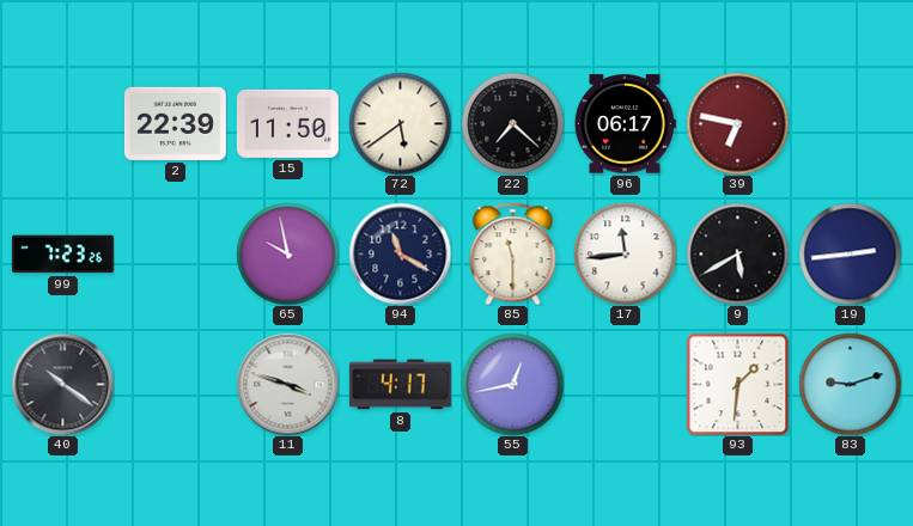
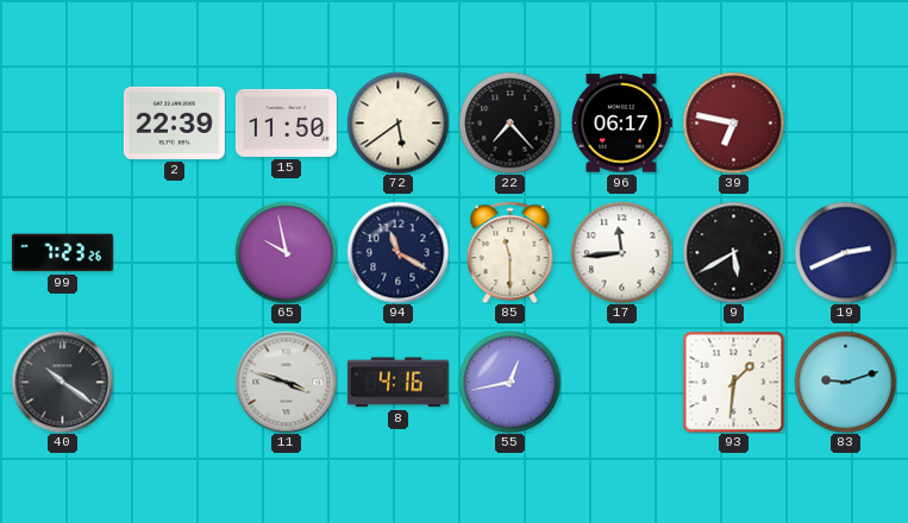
22: 7:22 -> 7:23 (509, 122)
19: 2:44 -> 2:41 (845, 252)
8: 4:17 -> 4:16 (397, 383)
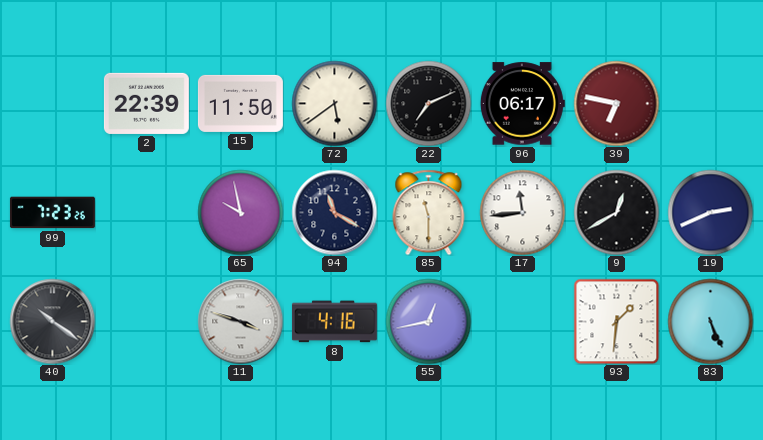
22: 7:23 -> 7:11 (428, 103)
9: 5:40 -> 12:40 (616, 212)
83: 9:12 -> 5:26 (710, 321)
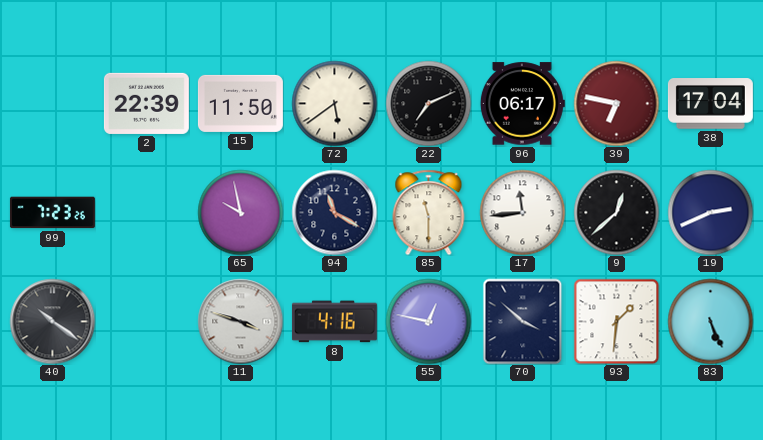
38: none -> 17:04 (710, 104)
9: 12:40 -> 12:38 (616, 212)
55: 12:43 -> 12:47 (428, 321)
70: none -> 3:52 (523, 321)
